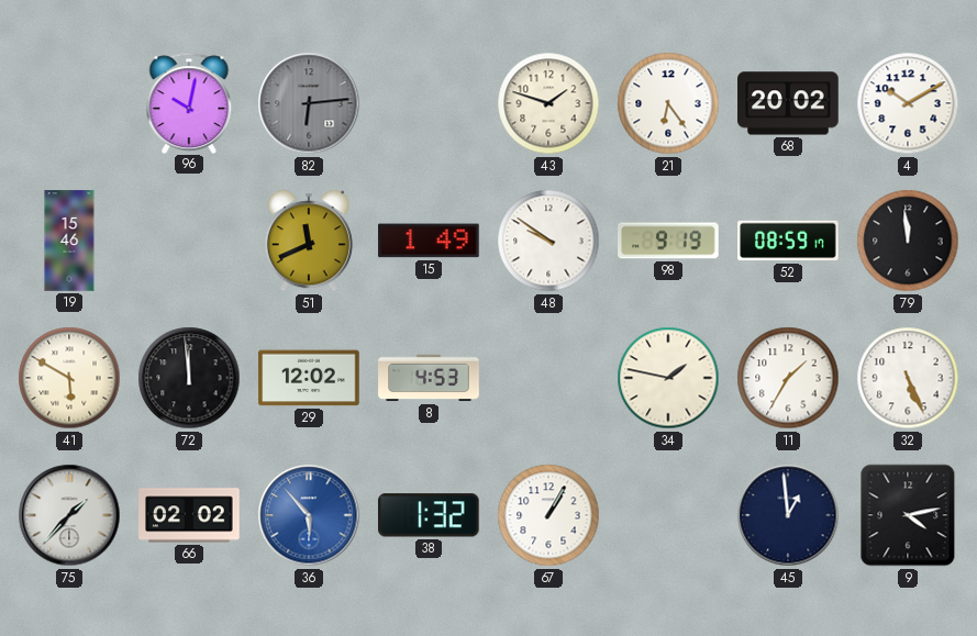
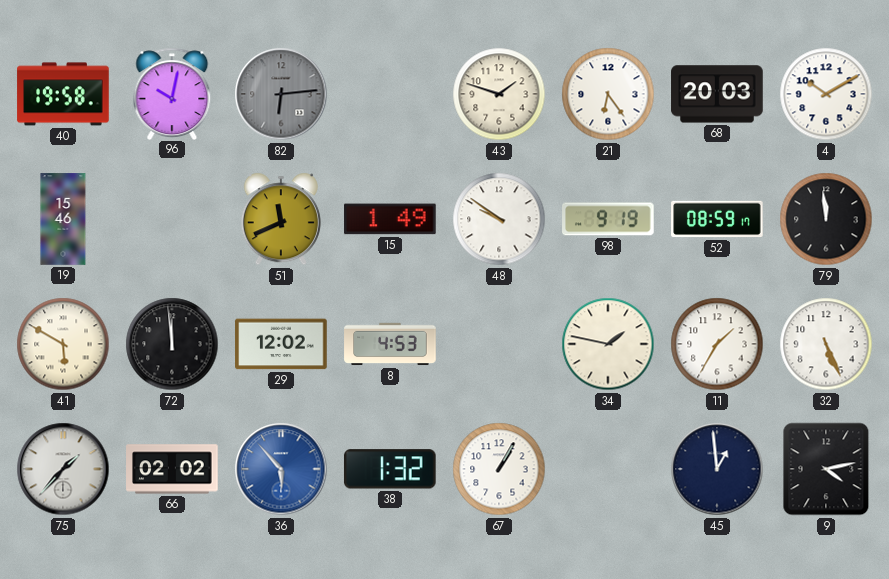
40: none -> 19:58 (63, 94)
68: 20:02 -> 20:03 (717, 94)
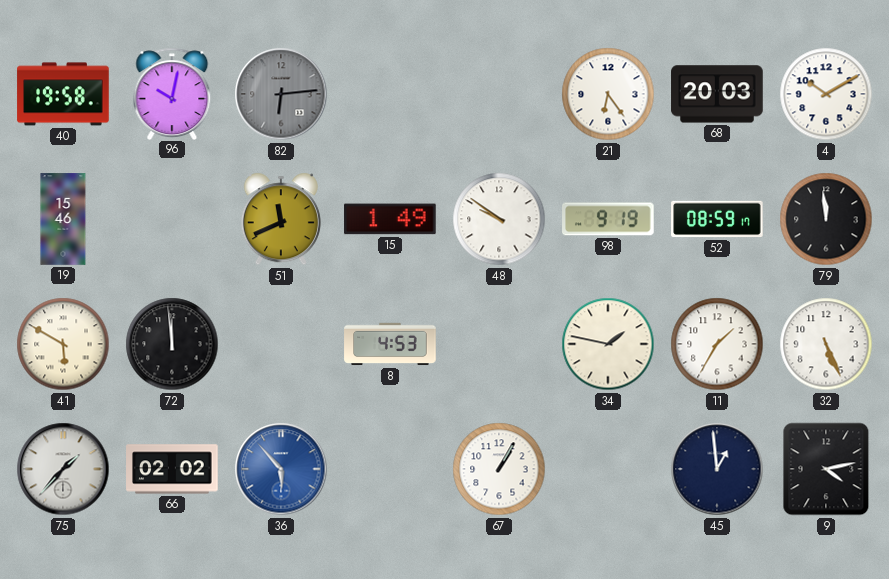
43: 1:48 -> none (499, 94)
29: 12:02 -> none (281, 344)
38: 1:32 -> none (390, 469)
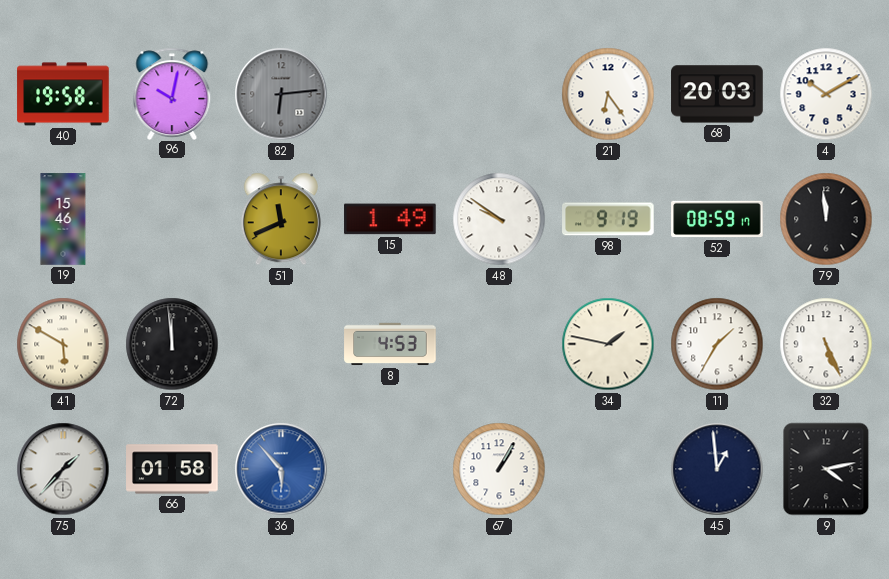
66: 02:02 -> 01:58 (172, 469)
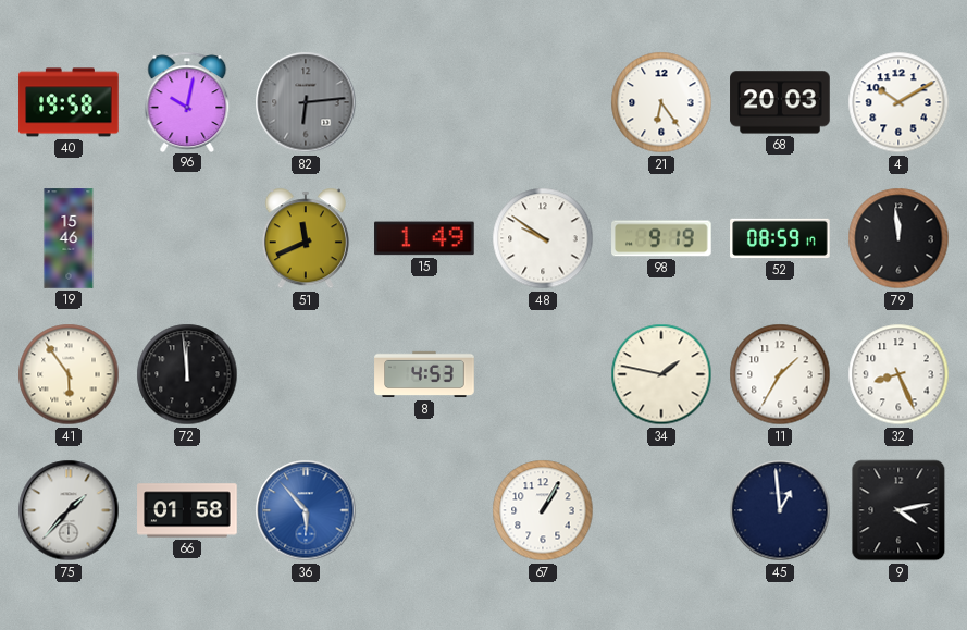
41: 5:50 -> 5:54 (69, 374)
32: 5:26 -> 8:26 (898, 374)
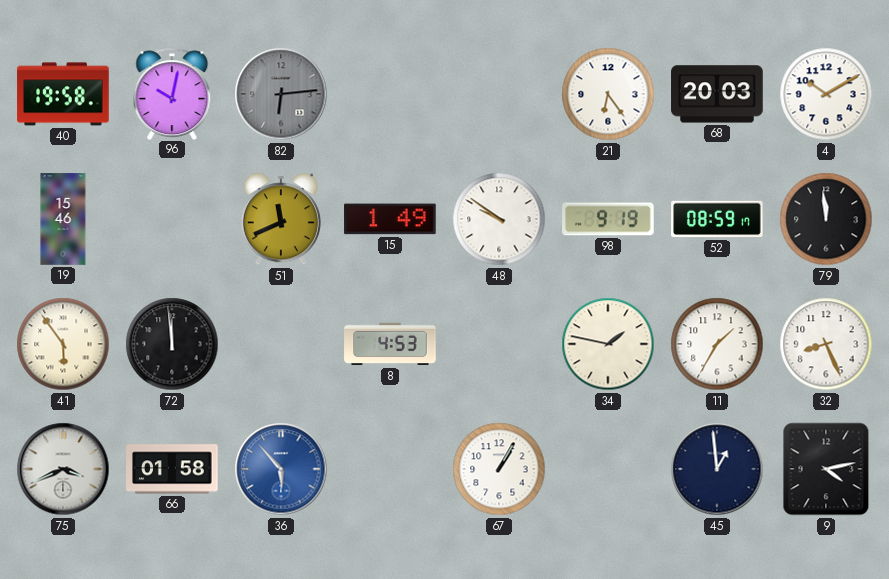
75: 1:37 -> 3:41 (63, 469)
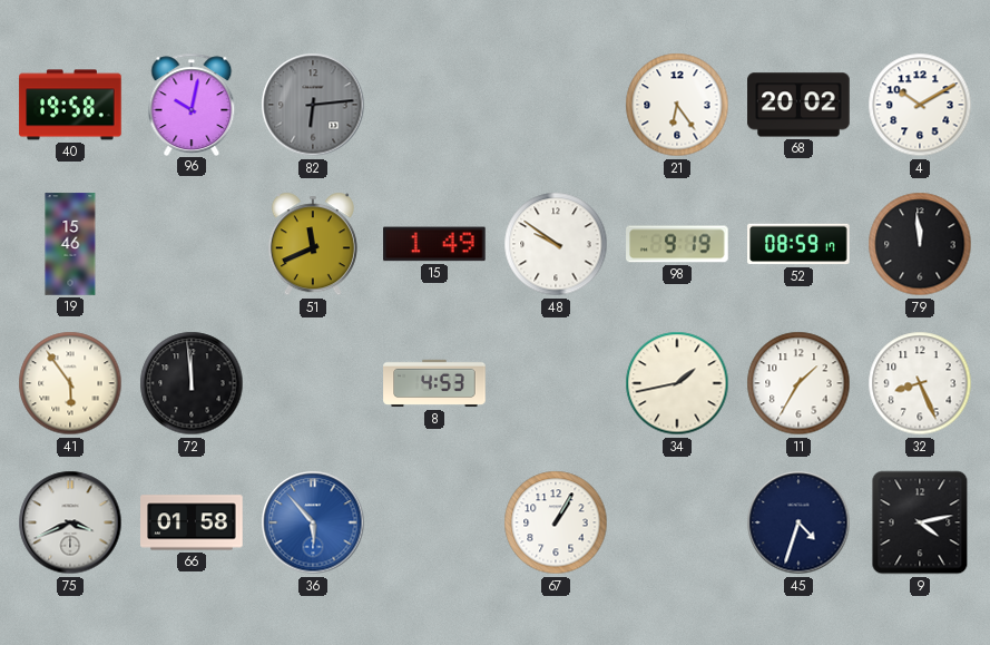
68: 20:03 -> 20:02 (798, 105)
34: 1:47 -> 1:43 (677, 383)
45: 12:59 -> 4:33 (798, 522)
